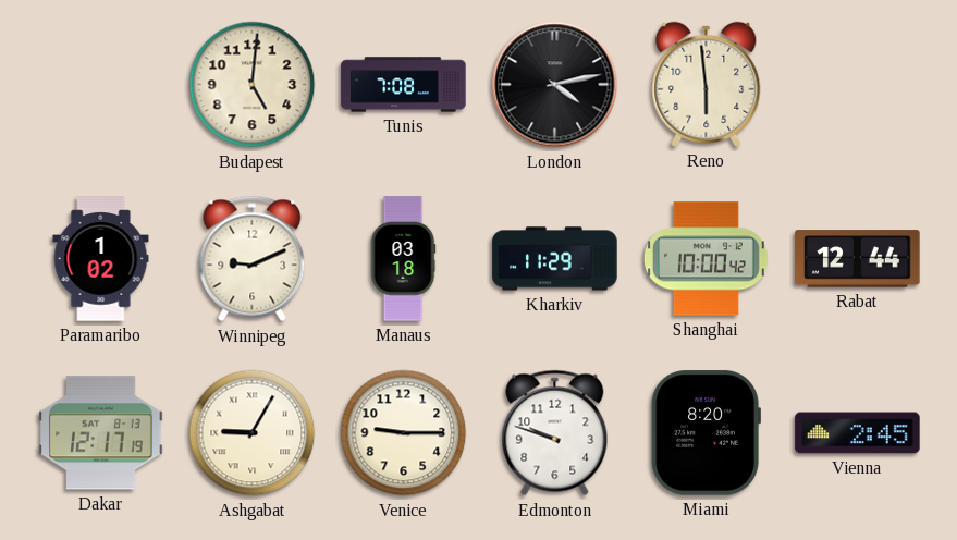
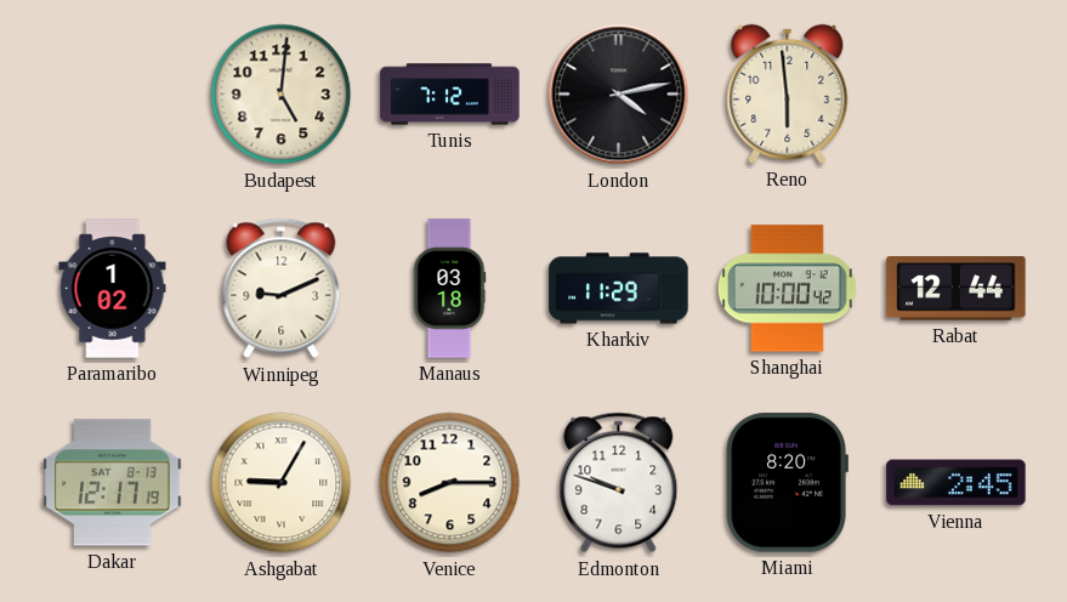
Tunis: 7:08 -> 7:12 (450, 95)
Venice: 9:15 -> 8:15 (450, 483)
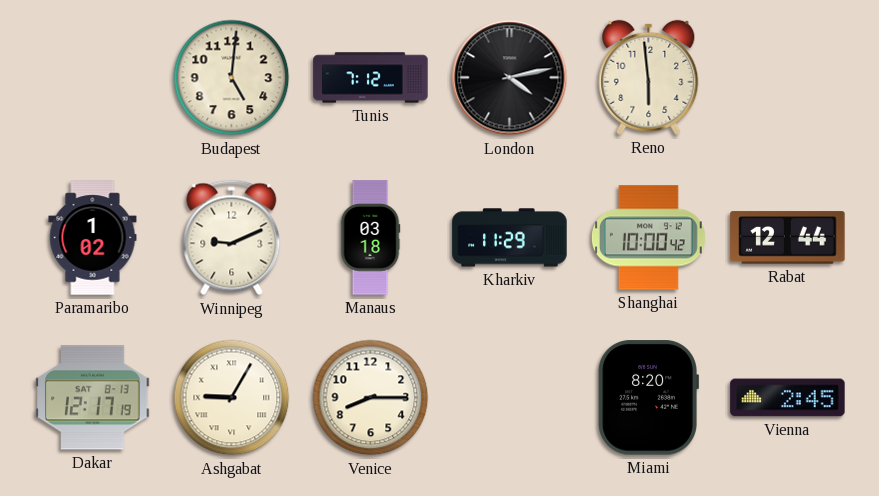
Edmonton: 9:48 -> none (619, 483)
